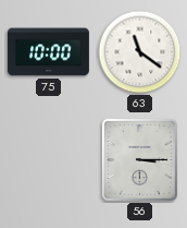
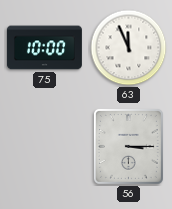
63: 11:21 -> 11:56 (129, 48)
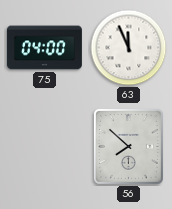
75: 10:00 -> 04:00 (44, 48)
56: 3:15 -> 7:52 (128, 146)
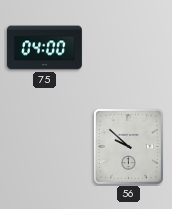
63: 11:56 -> none (129, 48)
56: 7:52 -> 9:52 (128, 146)
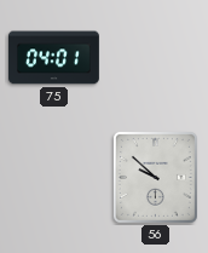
75: 04:00 -> 04:01 (53, 58)
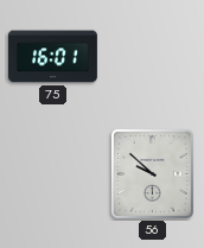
75: 04:01 -> 16:01 (52, 57)
